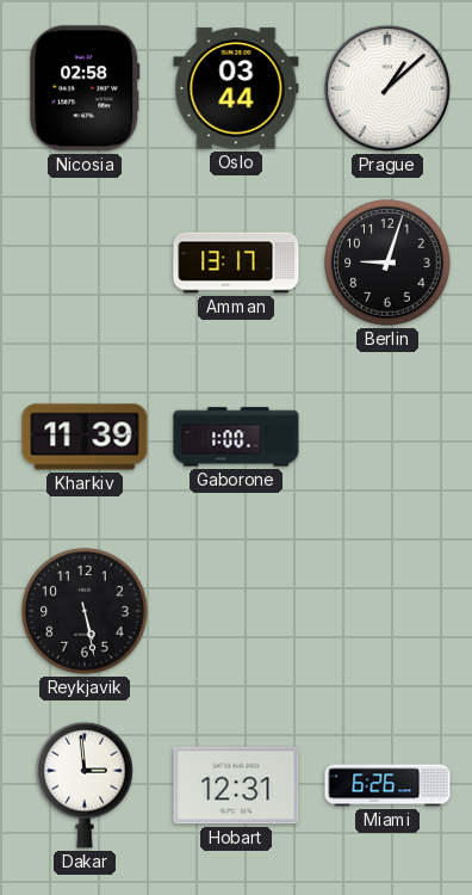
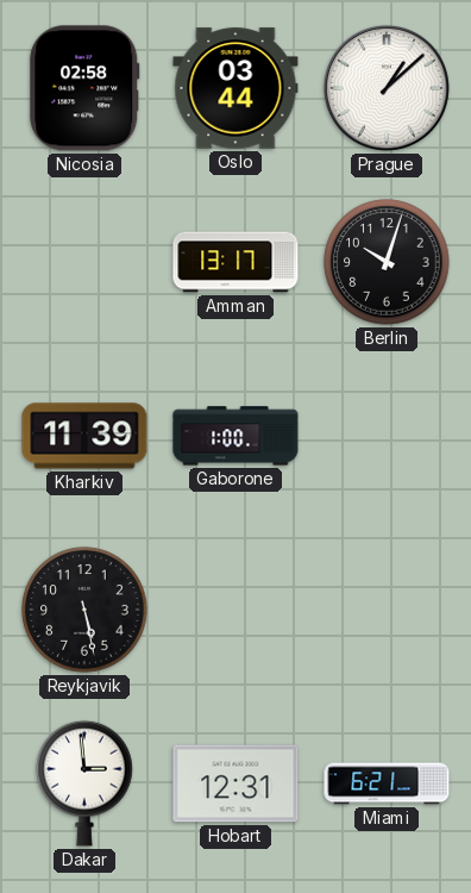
Berlin: 9:03 -> 10:03 (387, 262)
Miami: 6:26 -> 6:21 (387, 783)
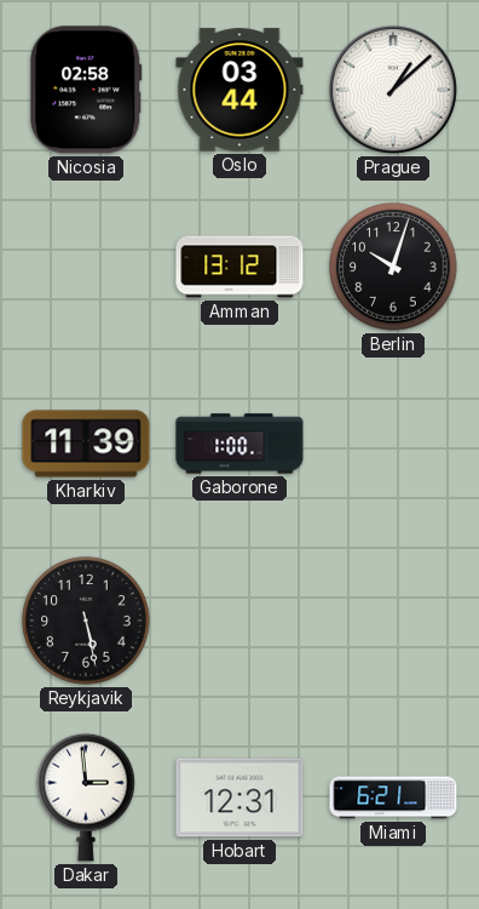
Amman: 13:17 -> 13:12 (239, 267)
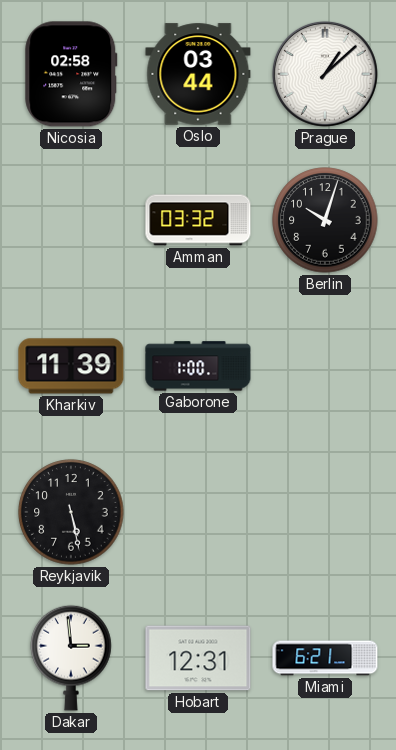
Amman: 13:12 -> 03:32 (198, 220)
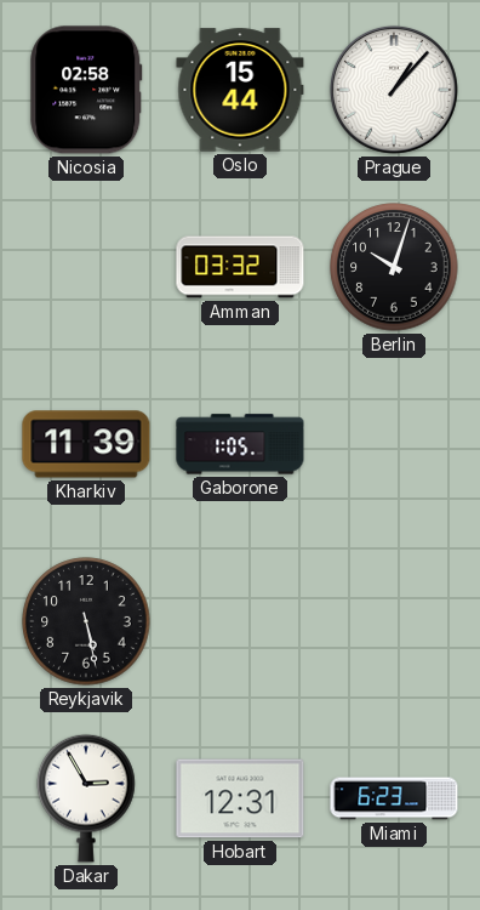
Oslo: 03:44 -> 15:44 (240, 90)
Prague: 1:08 -> 1:07 (394, 90)
Gaborone: 1:00 -> 1:05 (240, 444)
Dakar: 2:59 -> 2:55 (86, 798)
Miami: 6:21 -> 6:23 (394, 798)
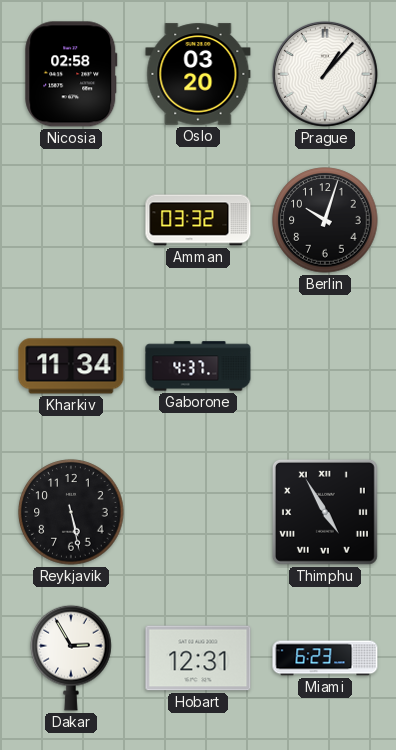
Oslo: 15:44 -> 03:20 (198, 74)
Kharkiv: 11:39 -> 11:34 (71, 366)
Gaborone: 1:05 -> 4:37 (198, 366)
Thimphu: none -> 4:55 (325, 512)
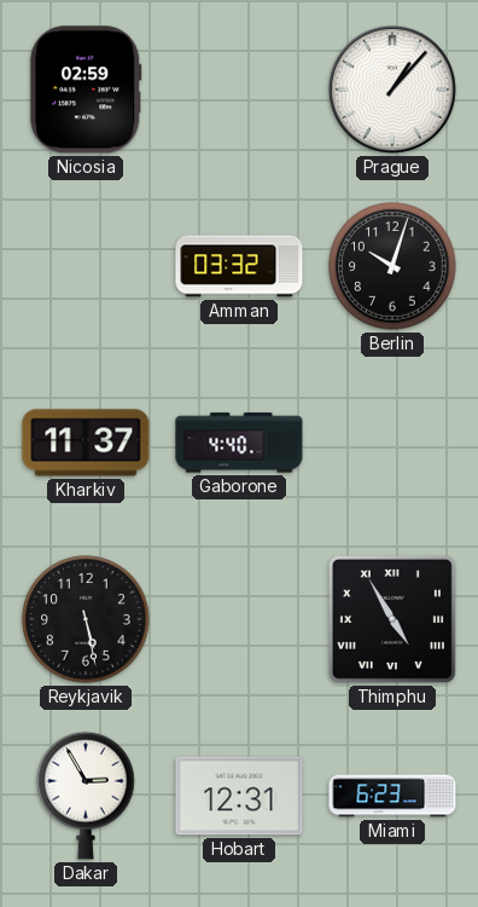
Nicosia: 02:58 -> 02:59 (86, 89)
Oslo: 03:20 -> none (198, 74)
Kharkiv: 11:34 -> 11:37 (86, 443)
Gaborone: 4:37 -> 4:40 (239, 443)
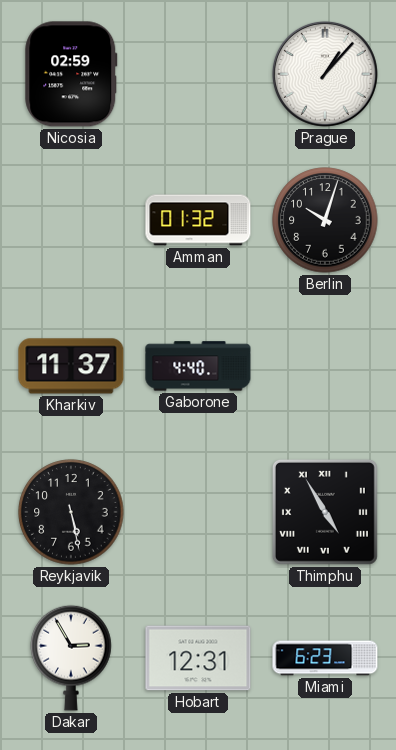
Amman: 03:32 -> 01:32 (198, 220)
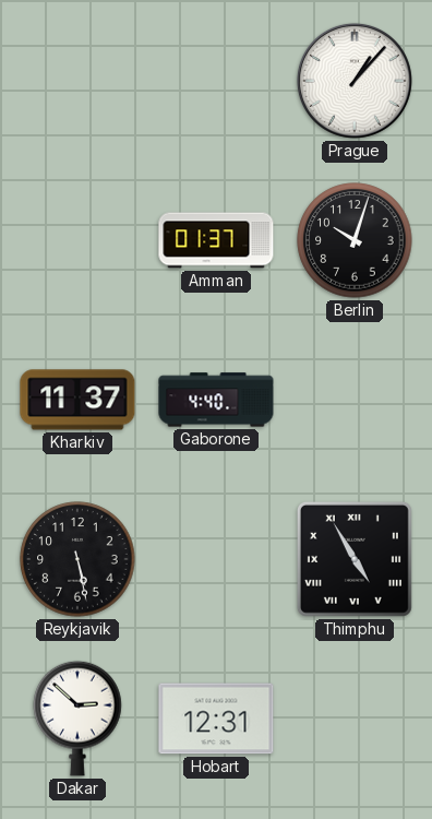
Nicosia: 02:59 -> none (71, 74)
Amman: 01:32 -> 01:37 (216, 240)
Dakar: 2:55 -> 2:52 (77, 719)
Miami: 6:23 -> none (325, 658)
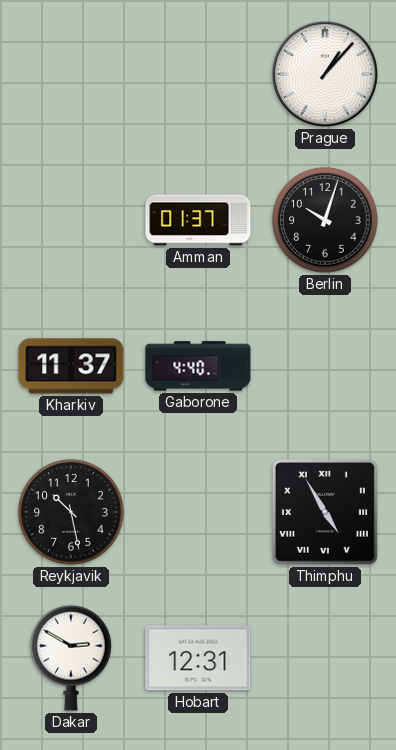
Reykjavik: 5:28 -> 10:28 (71, 512)
Dakar: 2:52 -> 2:50 (71, 658)
